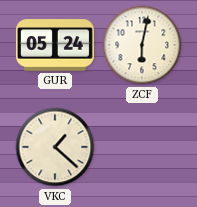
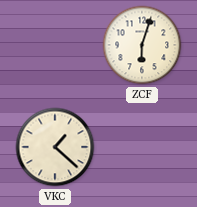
GUR: 05:24 -> none (55, 45)
ZCF: 6:02 -> 6:03 (142, 45)
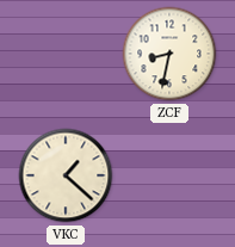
ZCF: 6:03 -> 8:32 (169, 54)
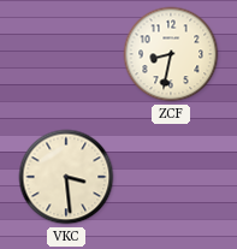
VKC: 1:22 -> 3:29 (66, 177)
